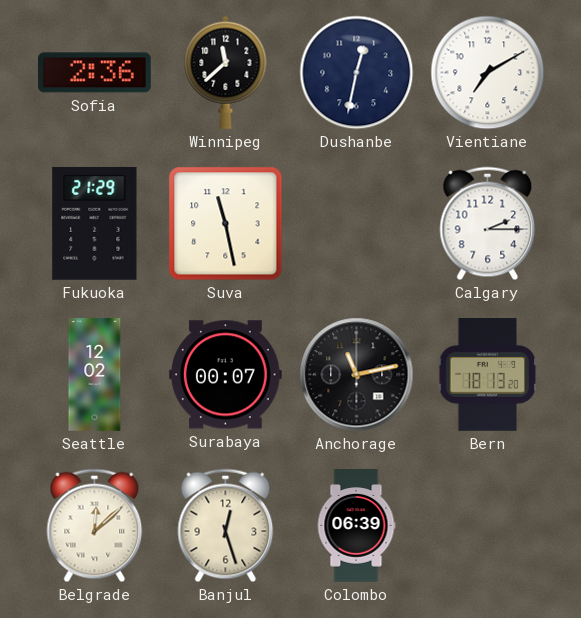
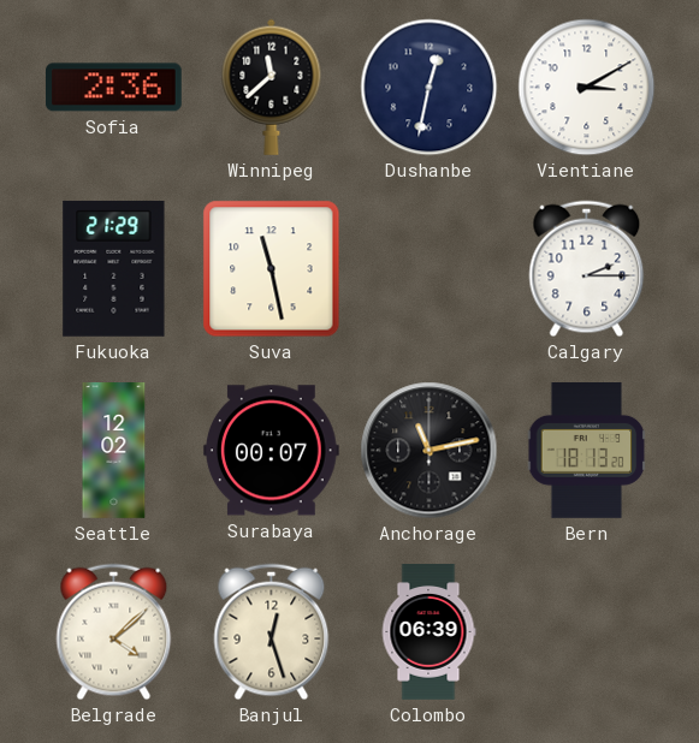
Vientiane: 7:10 -> 3:10 (587, 88)
Belgrade: 12:08 -> 4:08 (114, 632)
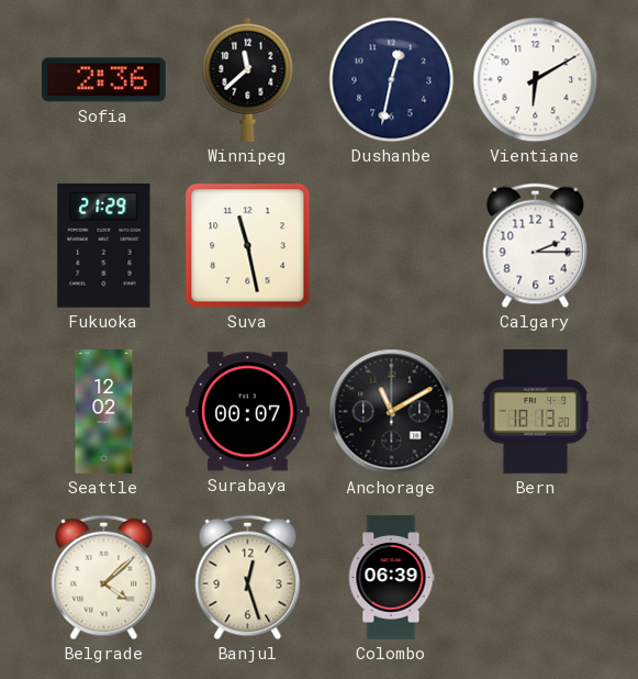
Vientiane: 3:10 -> 6:10 (536, 80)
Anchorage: 11:13 -> 11:10 (392, 412)
